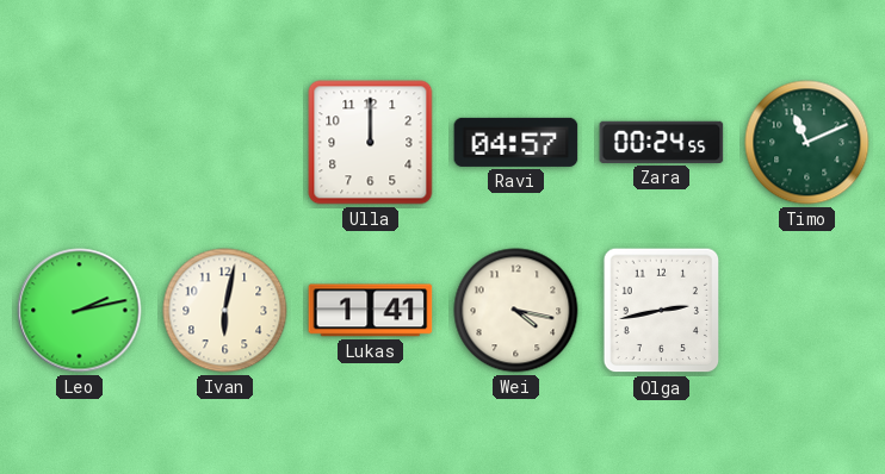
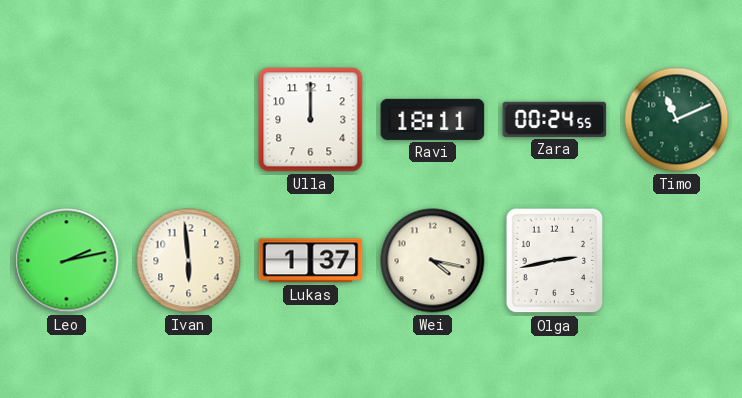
Ravi: 04:57 -> 18:11 (433, 119)
Ivan: 6:02 -> 5:59 (189, 261)
Lukas: 1:41 -> 1:37 (311, 261)
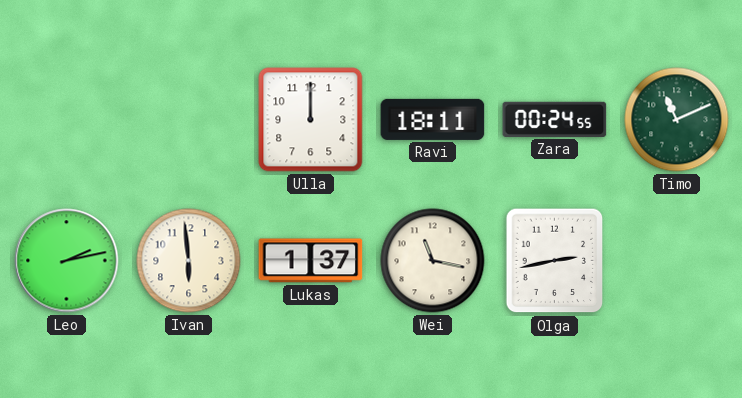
Wei: 4:17 -> 11:17 (433, 261)
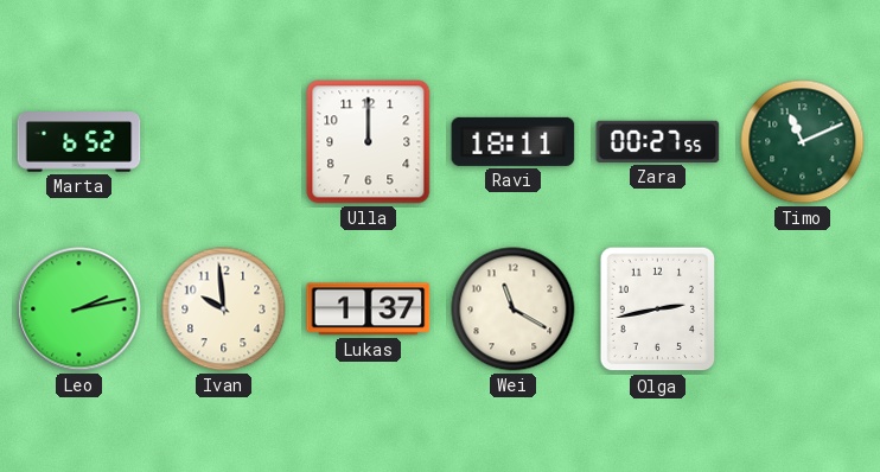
Marta: none -> 6:52 (79, 142)
Zara: 00:24 -> 00:27 (658, 141)
Ivan: 5:59 -> 9:59 (224, 310)
Wei: 11:17 -> 11:20 (514, 310)
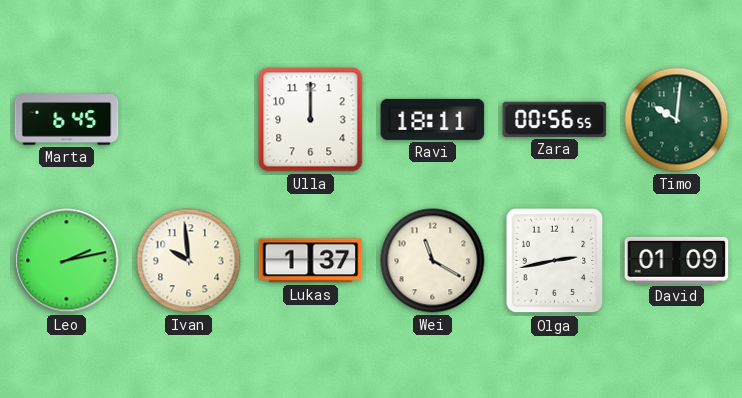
Marta: 6:52 -> 6:45 (67, 120)
Zara: 00:27 -> 00:56 (555, 119)
Timo: 11:11 -> 10:01 (677, 120)
David: none -> 01:09 (677, 260)
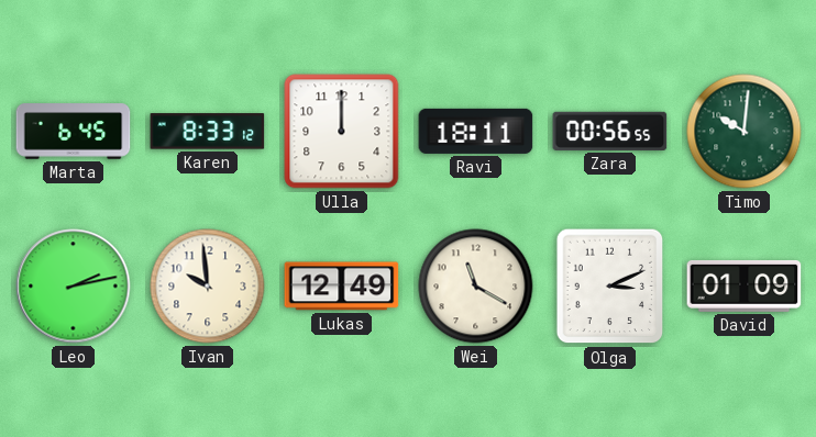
Karen: none -> 8:33 (208, 132)
Lukas: 1:37 -> 12:49 (342, 287)
Olga: 2:43 -> 3:11 (610, 287)
